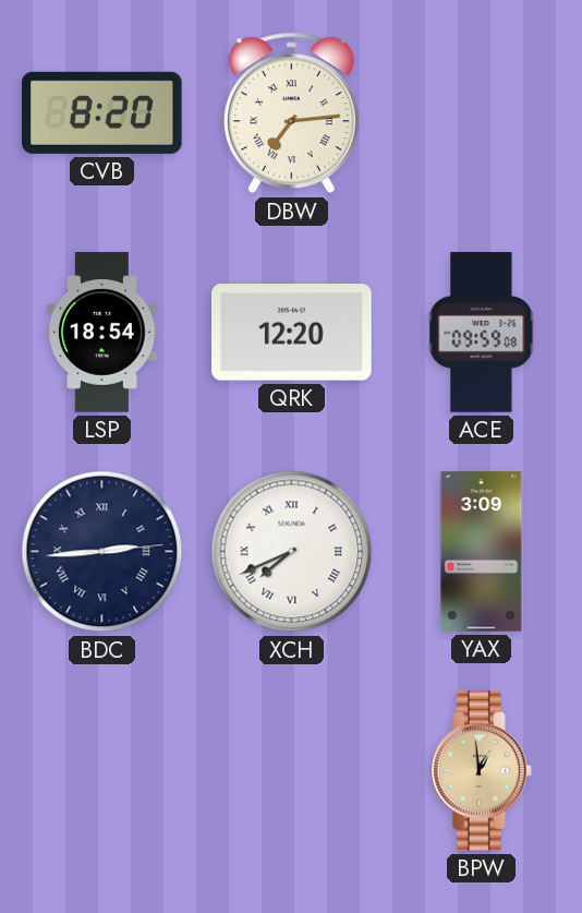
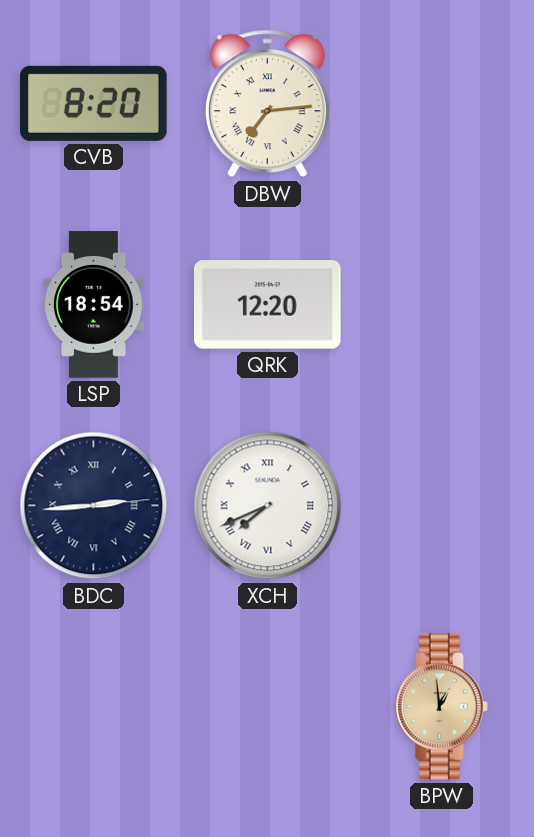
ACE: 09:59 -> none (482, 333)
YAX: 3:09 -> none (482, 552)
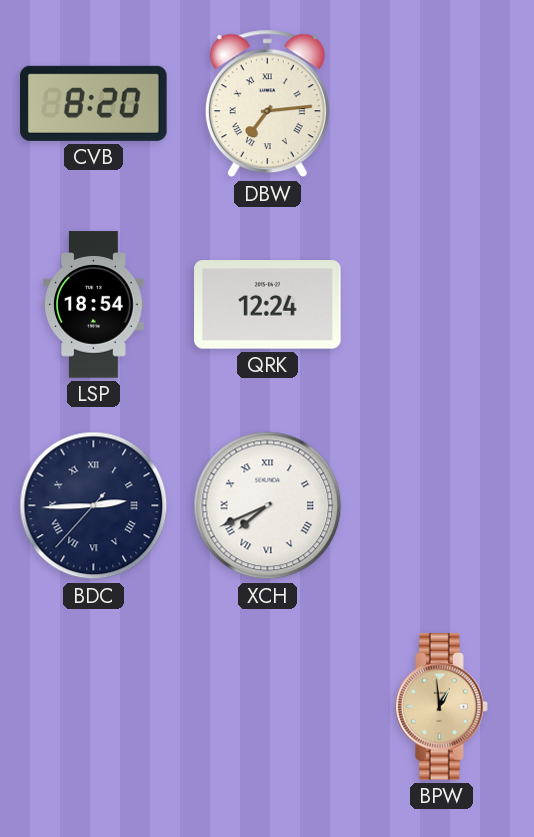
QRK: 12:20 -> 12:24 (268, 305)
BDC: 2:44:14 -> 2:44:37 (94, 506)
